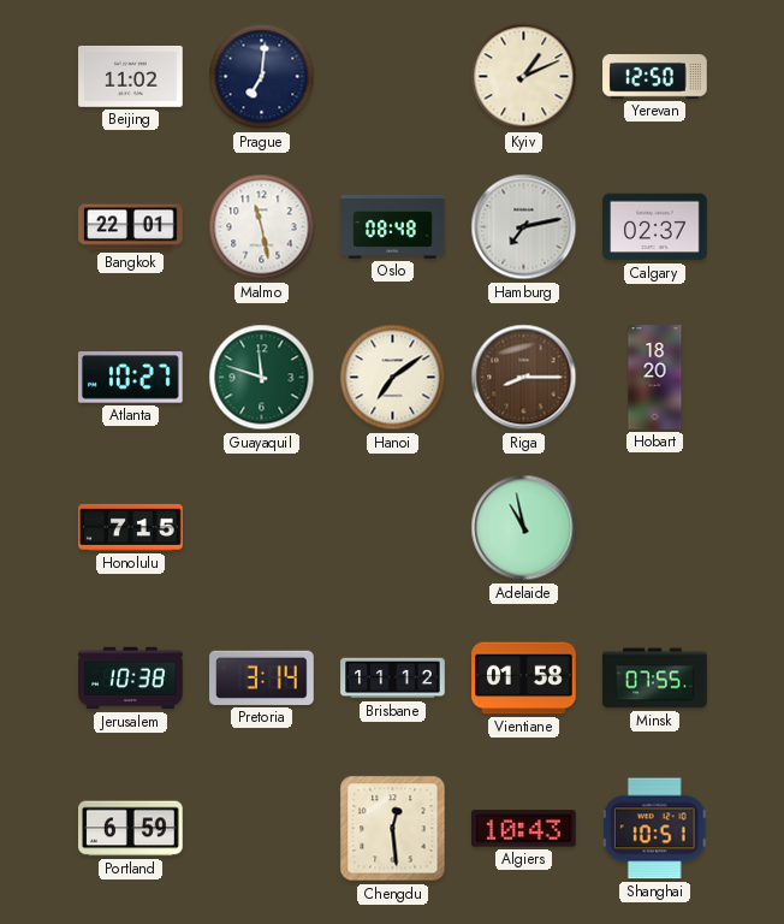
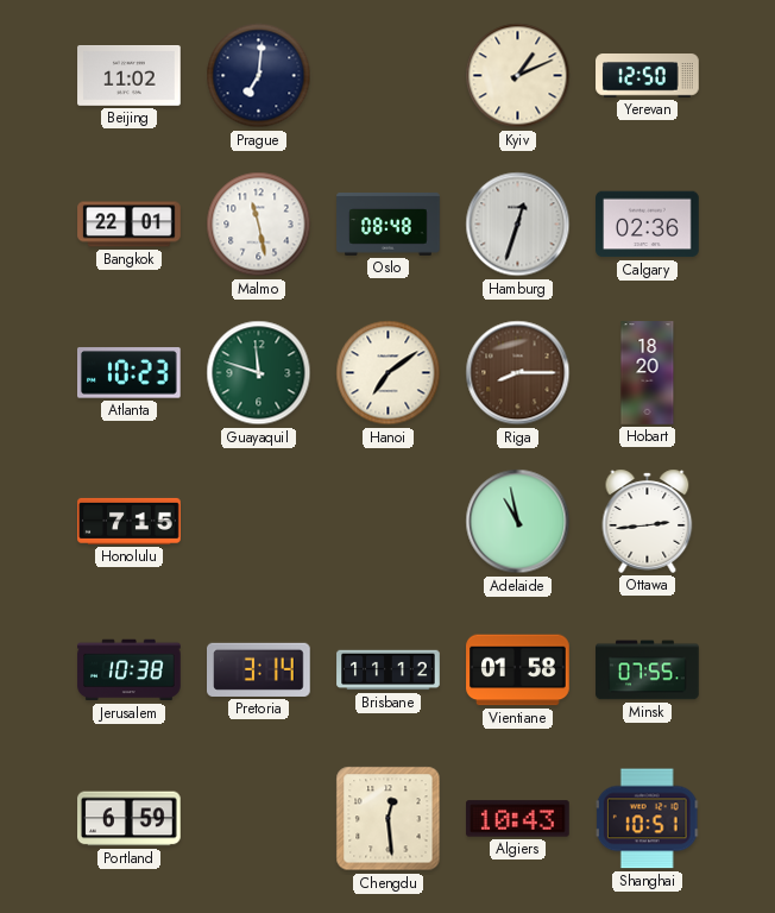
Hamburg: 7:13 -> 12:33 (518, 225)
Calgary: 02:37 -> 02:36 (648, 225)
Atlanta: 10:27 -> 10:23 (130, 373)
Ottawa: none -> 2:44 (648, 521)
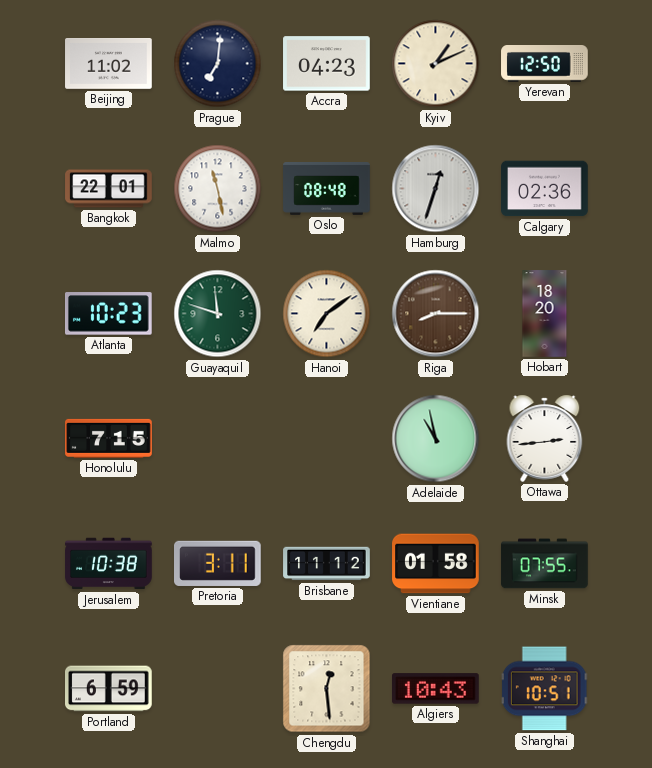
Accra: none -> 04:23 (327, 64)
Pretoria: 3:14 -> 3:11 (218, 563)
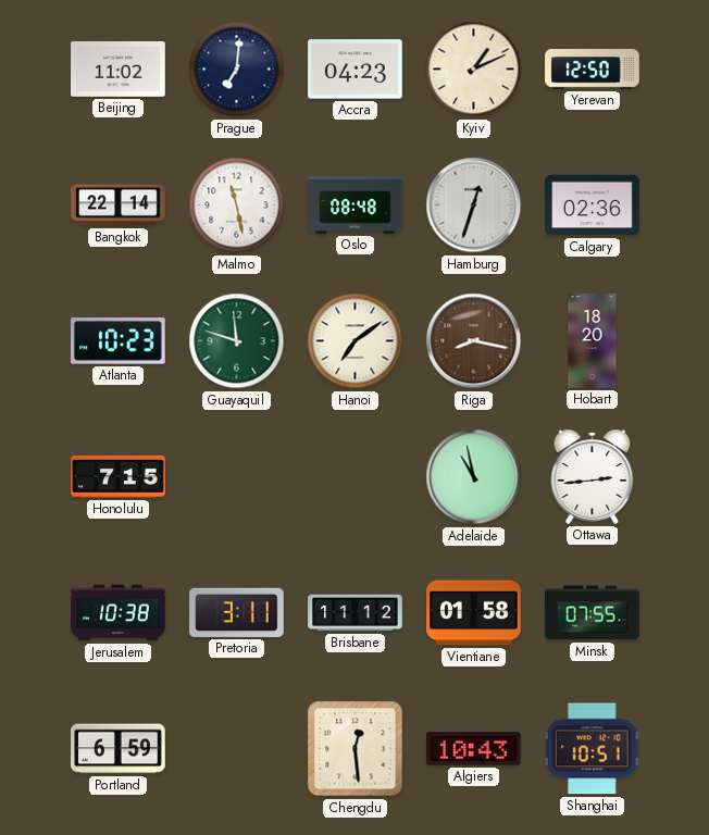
Bangkok: 22:01 -> 22:14 (119, 205)
Riga: 8:15 -> 8:17 (474, 341)
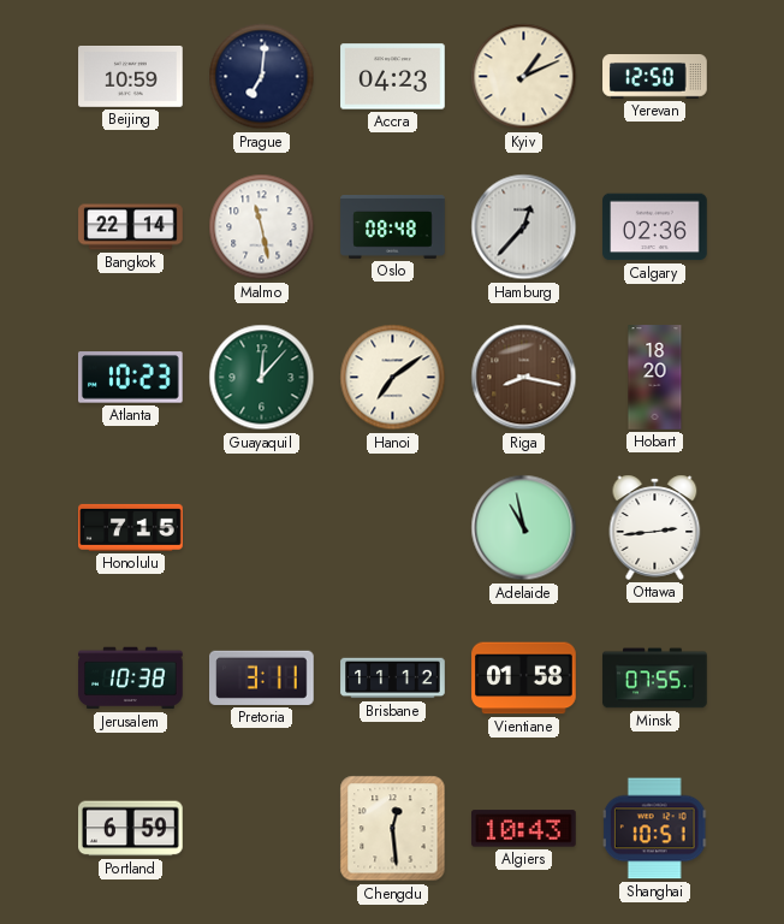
Beijing: 11:02 -> 10:59 (131, 77)
Hamburg: 12:33 -> 12:37 (524, 227)
Guayaquil: 11:48 -> 12:07 (262, 378)
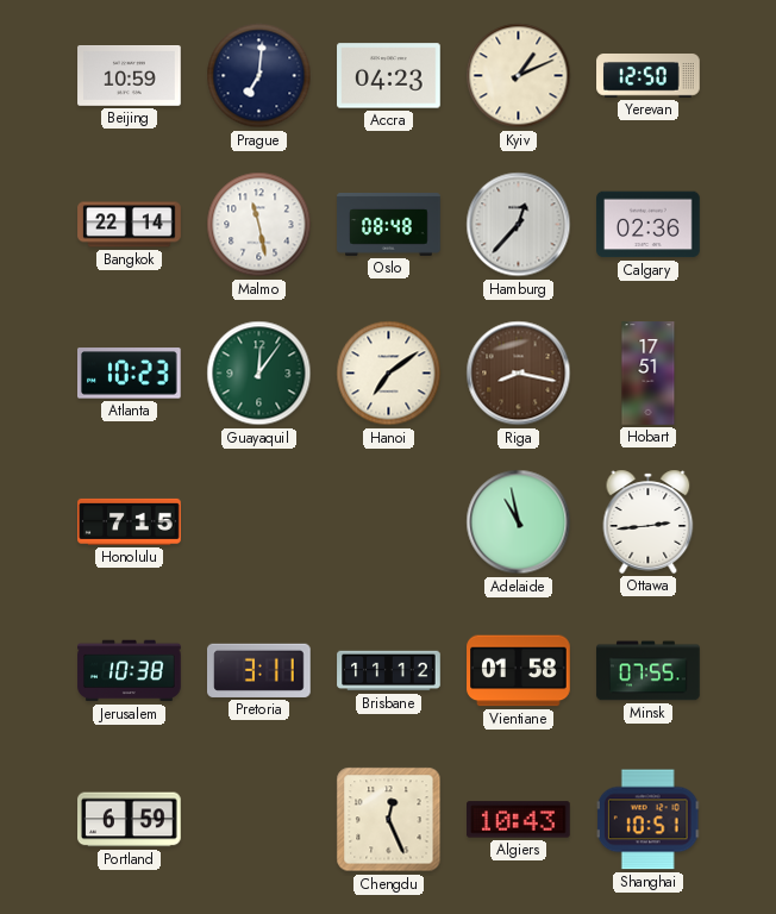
Guayaquil: 12:07 -> 12:06 (259, 374)
Hobart: 18:20 -> 17:51 (649, 374)
Chengdu: 12:29 -> 12:26 (389, 820)
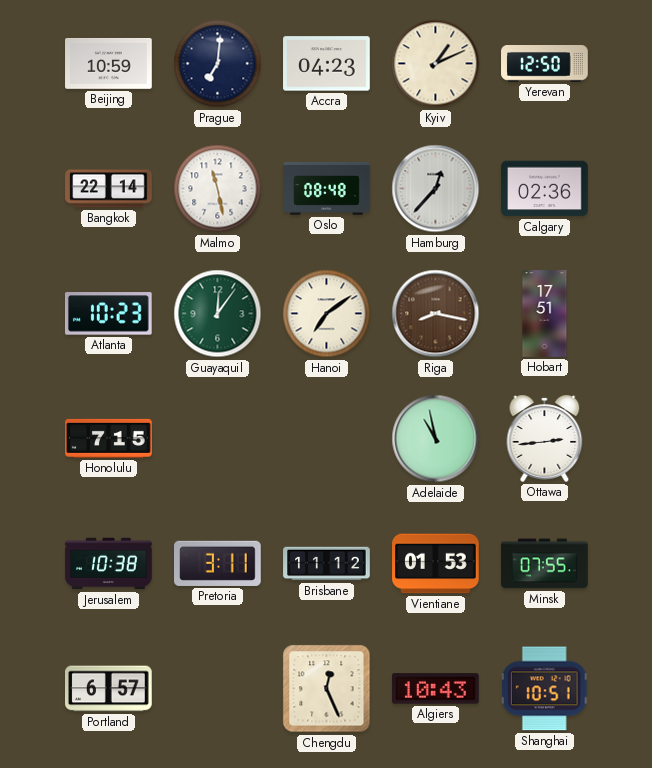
Vientiane: 01:58 -> 01:53 (436, 564)
Portland: 6:59 -> 6:57 (109, 689)
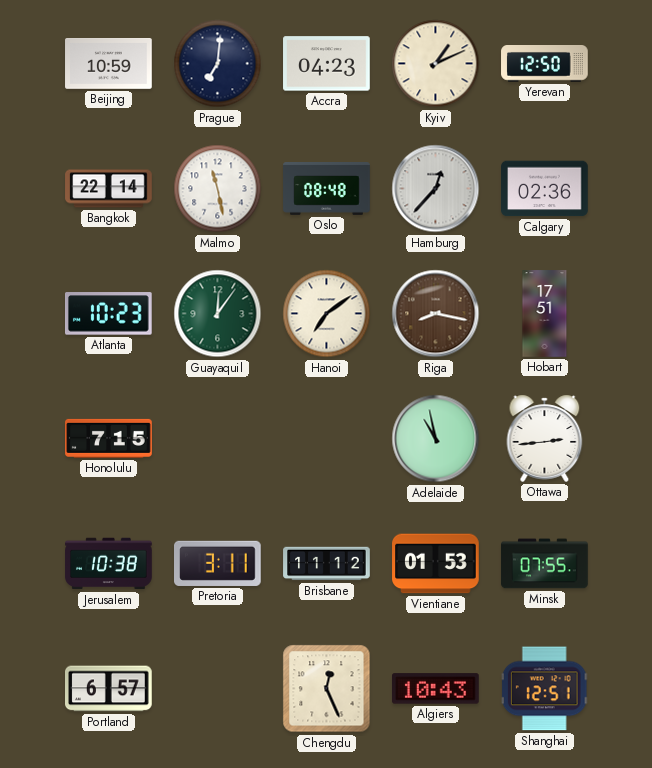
Shanghai: 10:51 -> 12:51 (545, 689)
